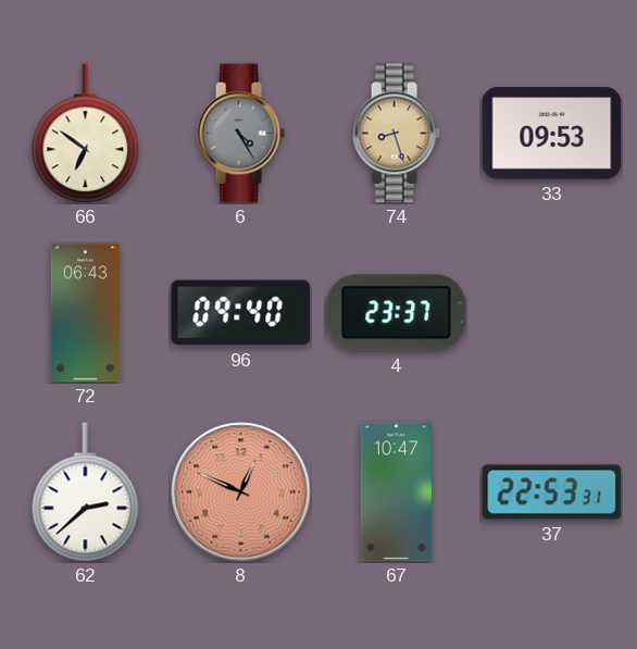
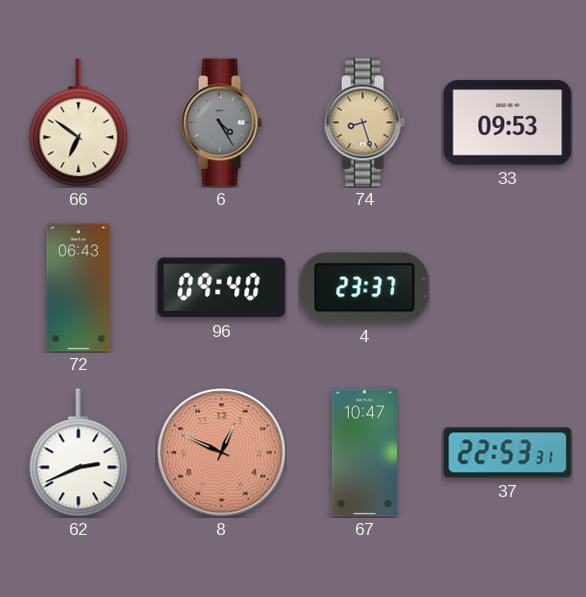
62: 2:38 -> 2:41 (79, 453)
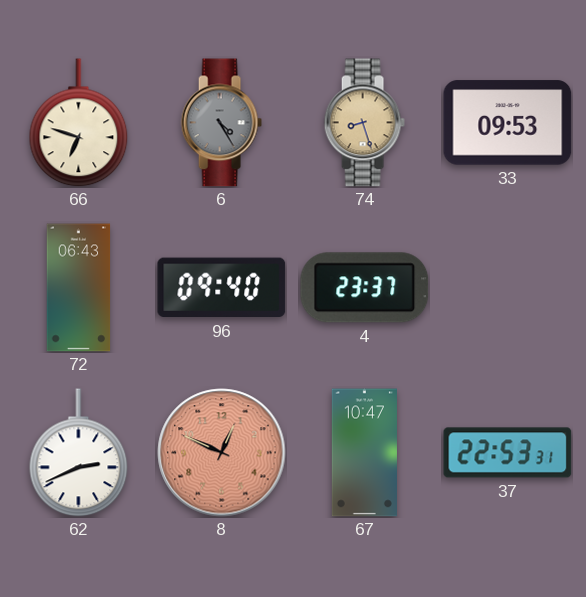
66: 6:51 -> 6:48 (79, 123)
